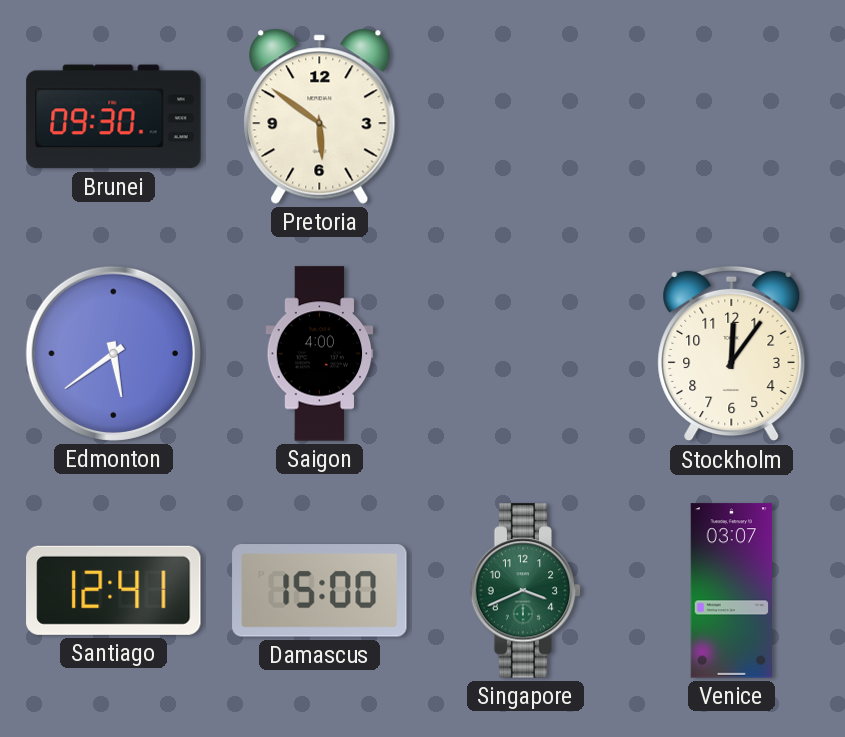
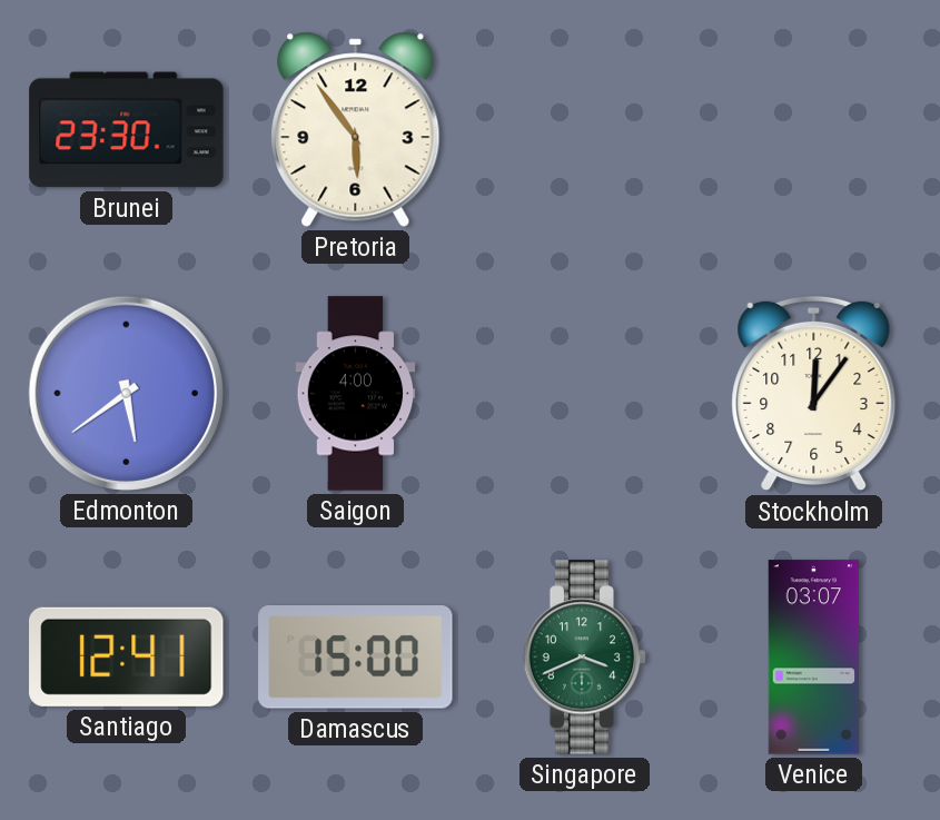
Brunei: 09:30 -> 23:30 (127, 130)
Pretoria: 5:51 -> 5:54 (356, 129)
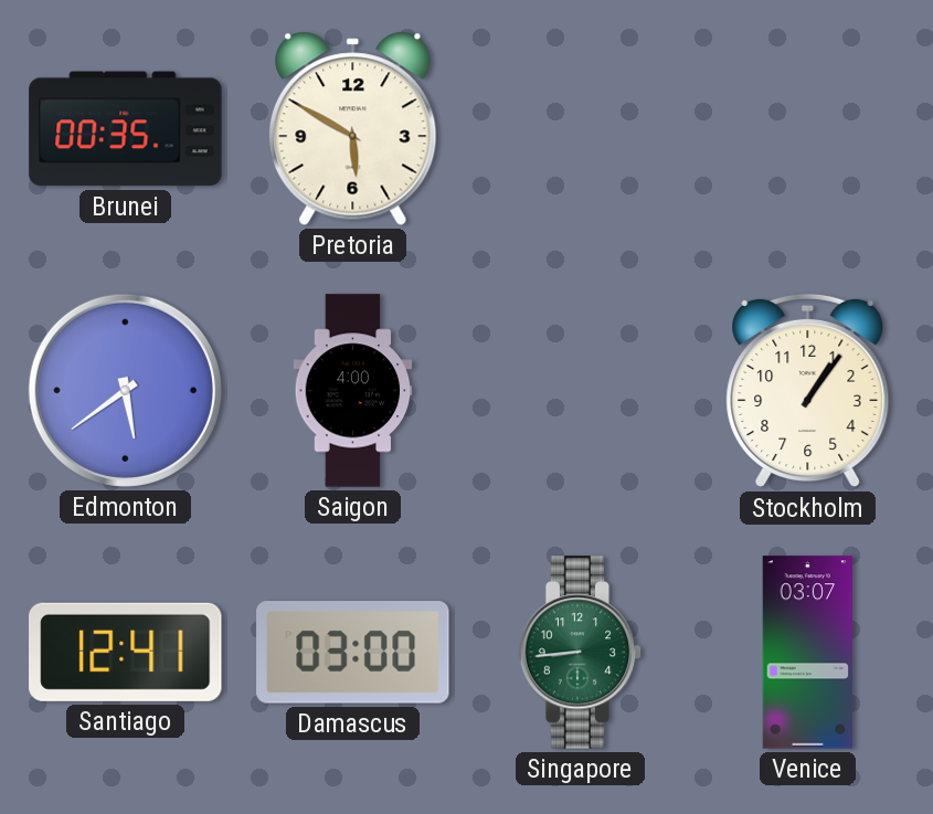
Brunei: 23:30 -> 00:35 (126, 129)
Pretoria: 5:54 -> 5:50 (353, 128)
Stockholm: 12:06 -> 1:06 (808, 391)
Damascus: 15:00 -> 03:00 (353, 653)
Singapore: 3:41 -> 8:44 (581, 653)
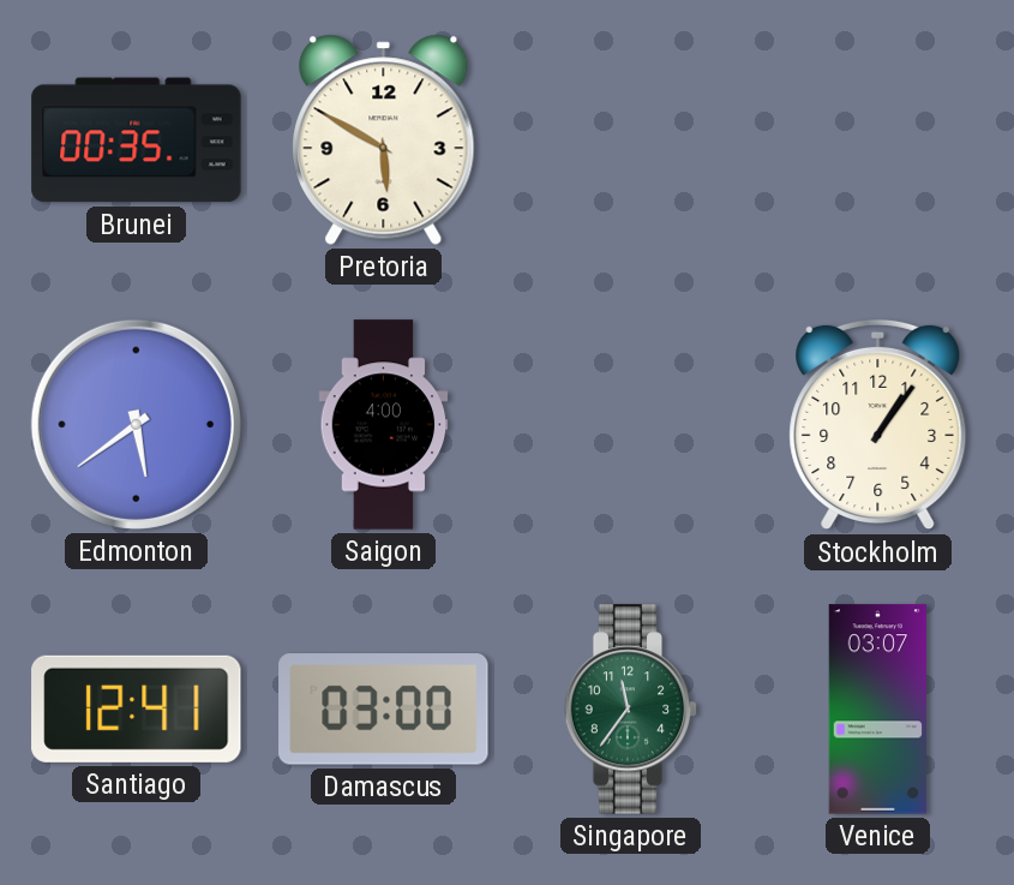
Singapore: 8:44 -> 11:36 (631, 710)
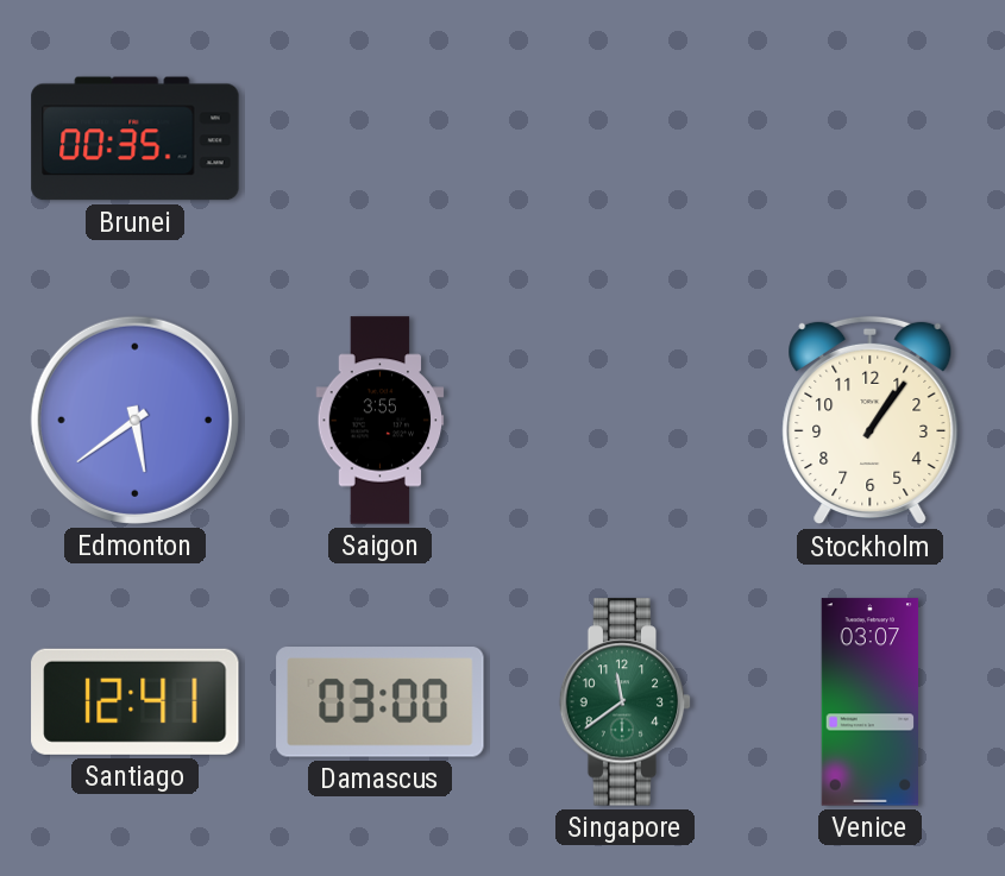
Pretoria: 5:50 -> none (384, 139)
Saigon: 4:00 -> 3:55 (381, 421)
Singapore: 11:36 -> 11:39 (626, 702)
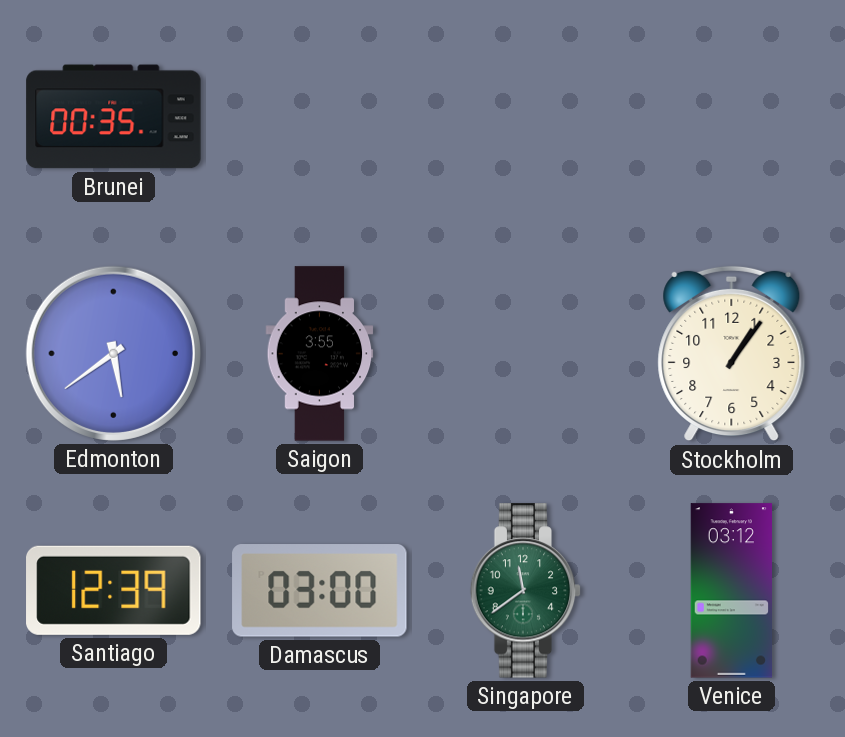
Santiago: 12:41 -> 12:39 (114, 590)
Venice: 03:07 -> 03:12 (731, 591)
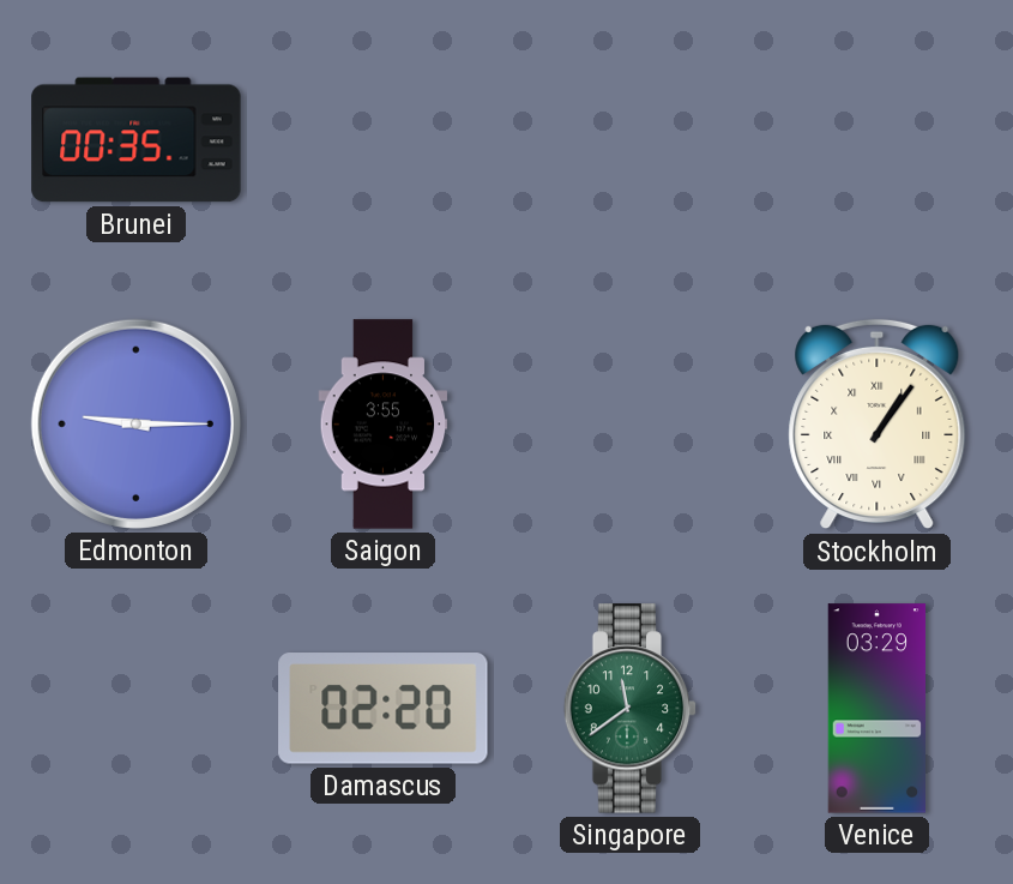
Edmonton: 5:39 -> 9:15 (135, 423)
Stockholm numerals: Arabic -> Roman (878, 425)
Santiago: 12:39 -> none (114, 590)
Damascus: 03:00 -> 02:20 (384, 709)
Venice: 03:12 -> 03:29 (876, 709)
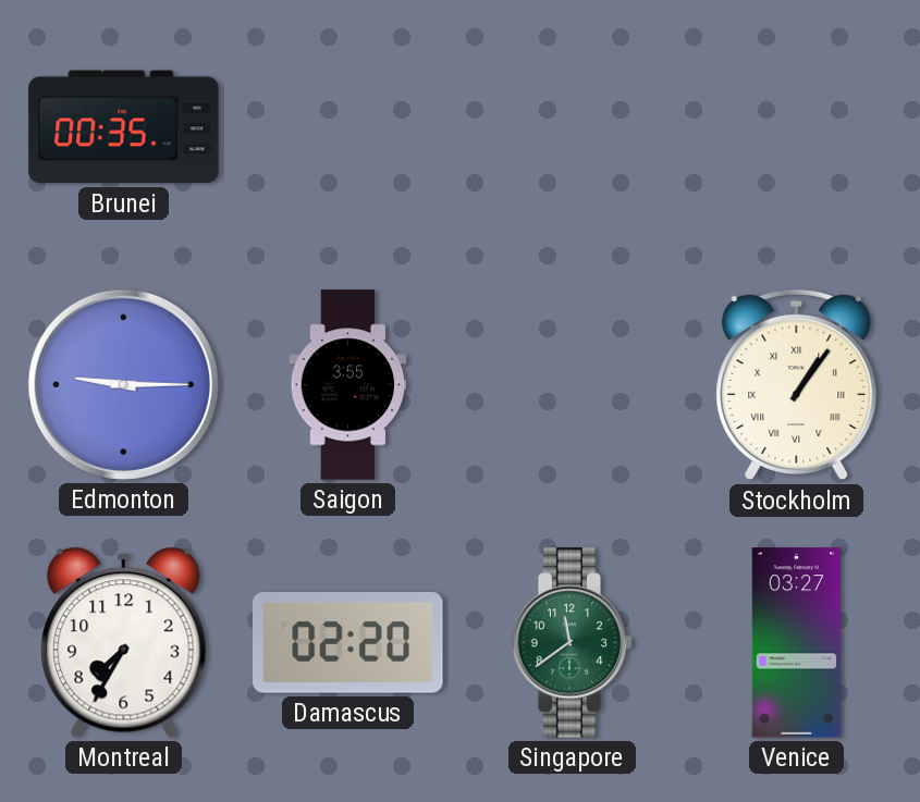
Montreal: none -> 7:35 (124, 642)
Venice: 03:29 -> 03:27 (796, 643)
